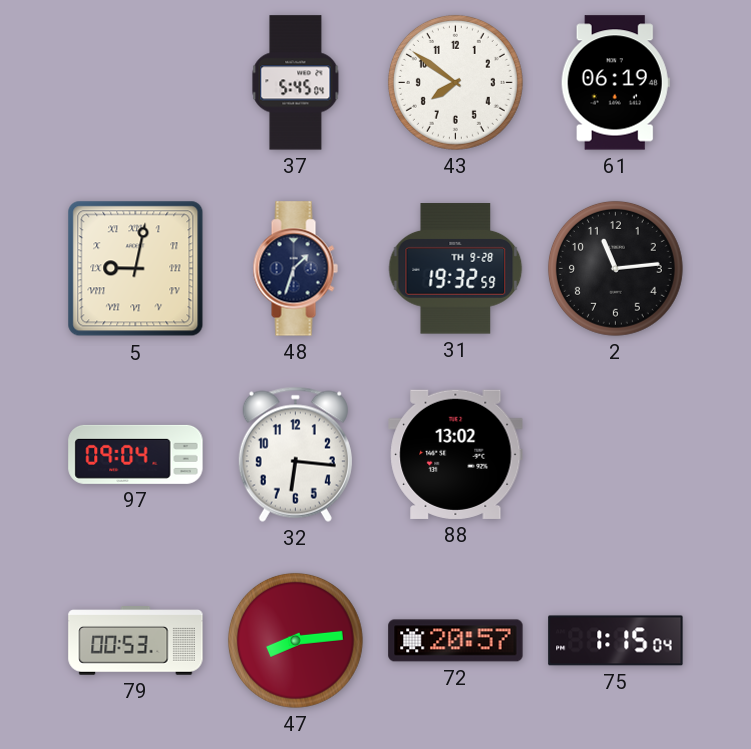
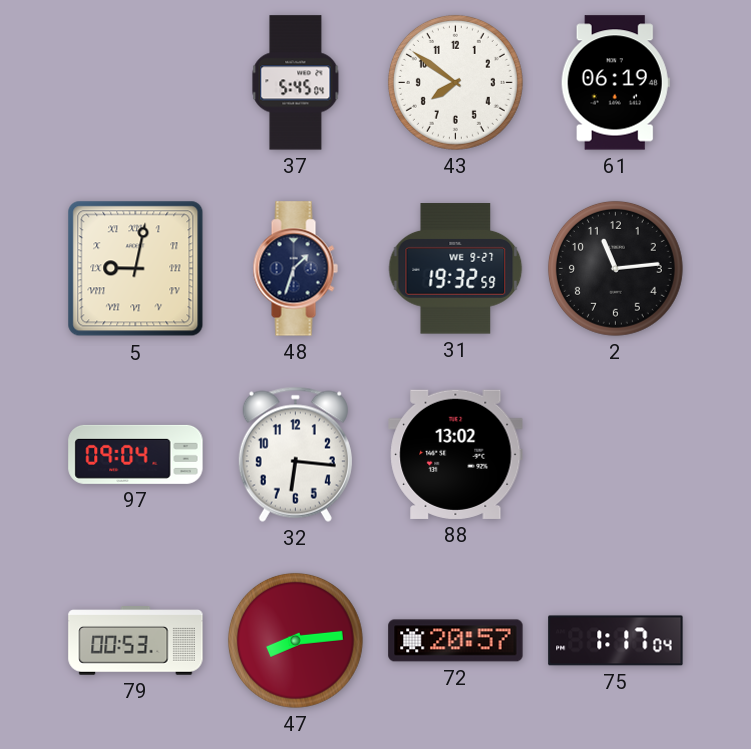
31 date: TH 9-28 -> WE 9-27 (456, 269)
75: 1:15 -> 1:17 (616, 641)
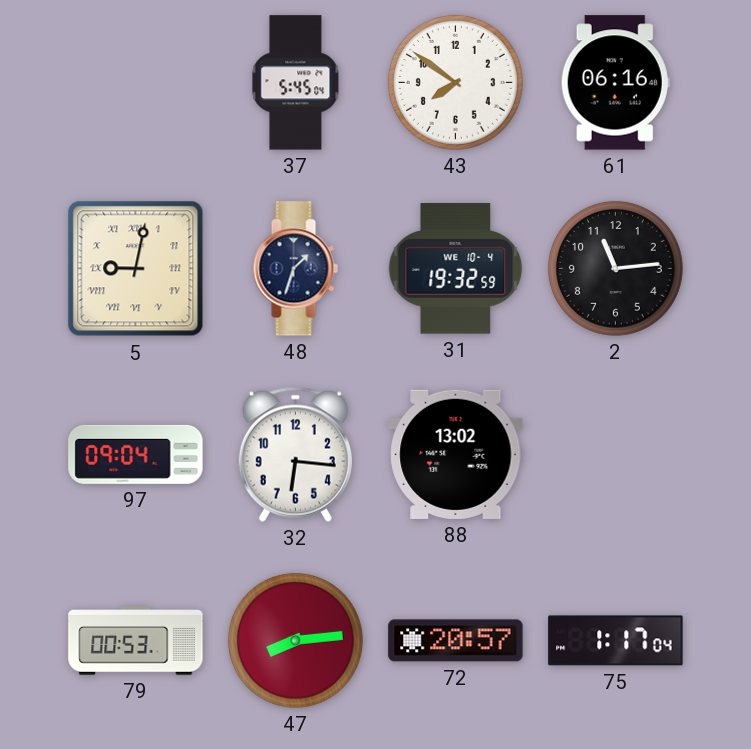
61: 06:19 -> 06:16 (615, 83)
31 date: WE 9-27 -> WE 10-4 (456, 269)
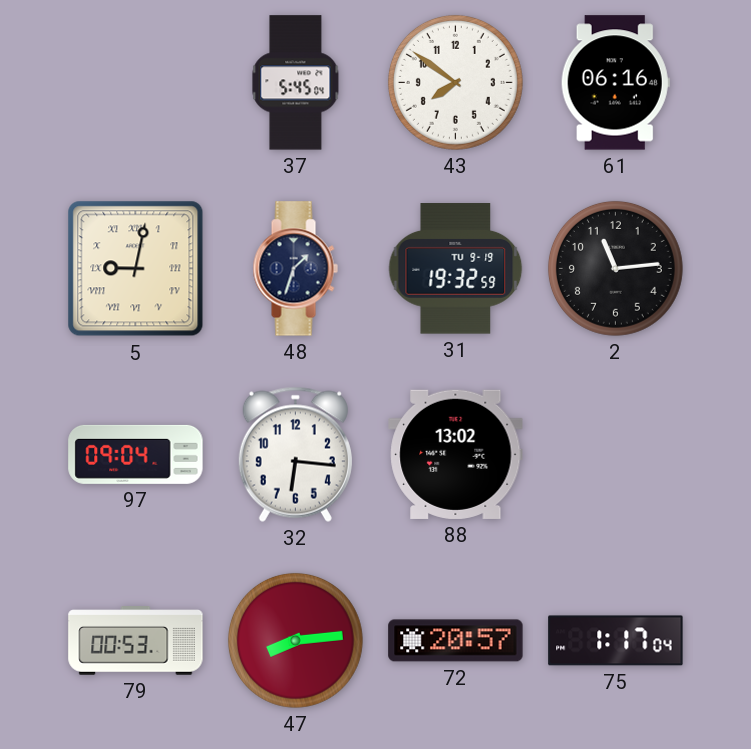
31 date: WE 10-4 -> TU 9-19 (456, 269)
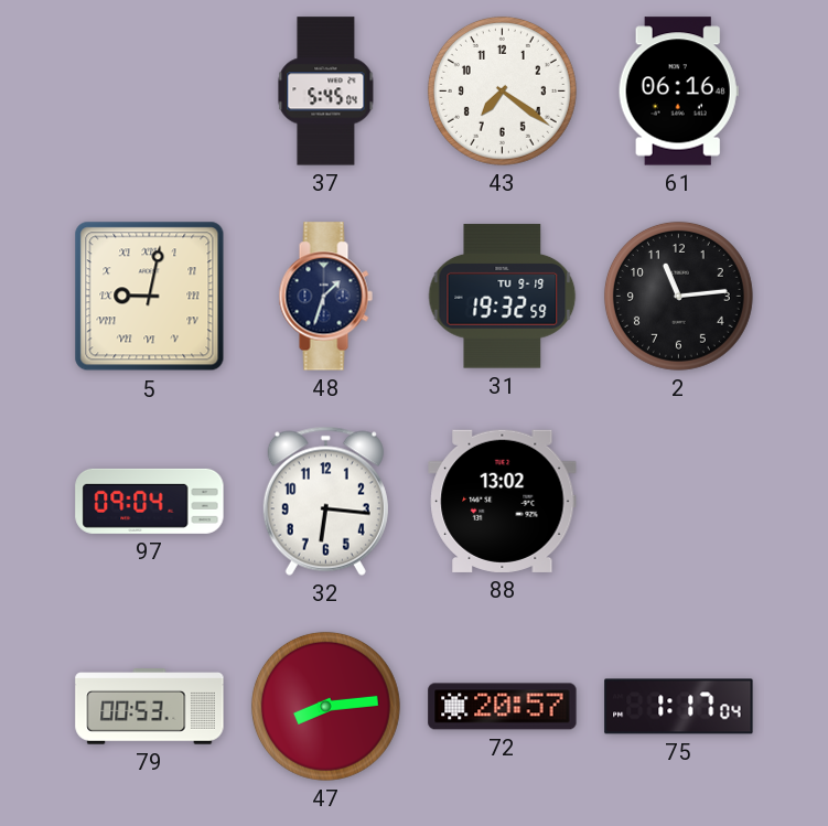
43: 7:51 -> 7:21 (502, 90)
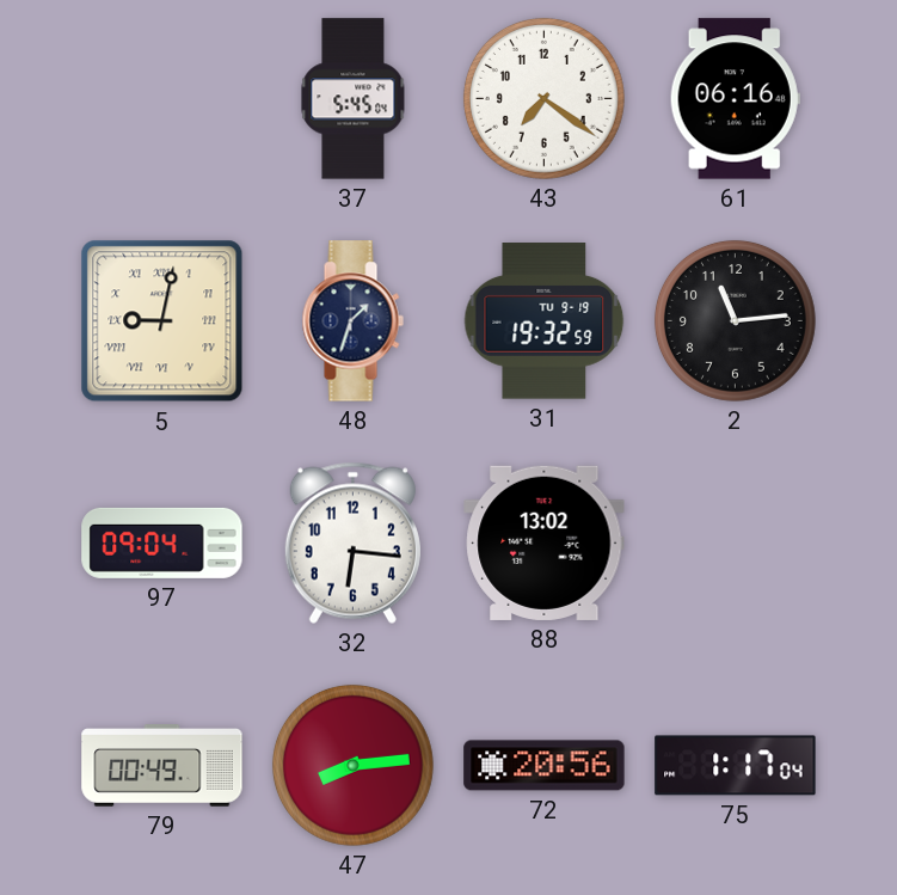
79: 00:53 -> 00:49 (162, 766)
72: 20:57 -> 20:56 (545, 766)
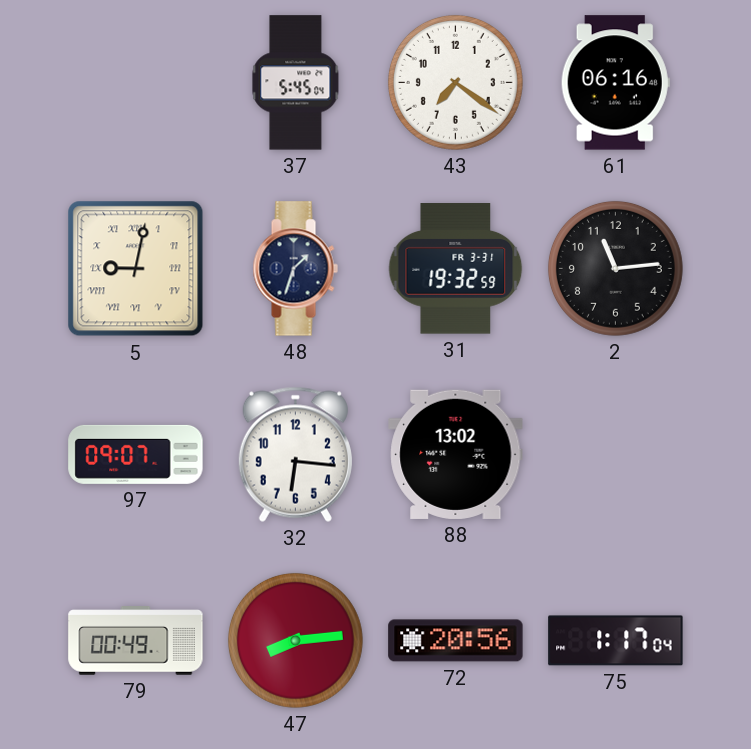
31 date: TU 9-19 -> FR 3-31 (456, 269)
97: 09:04 -> 09:07 (136, 454)
